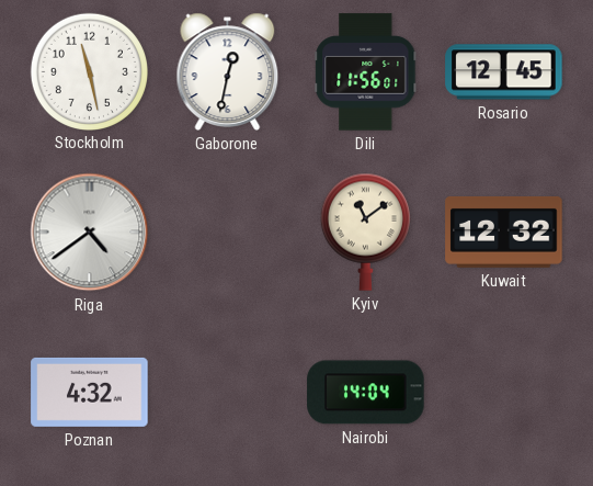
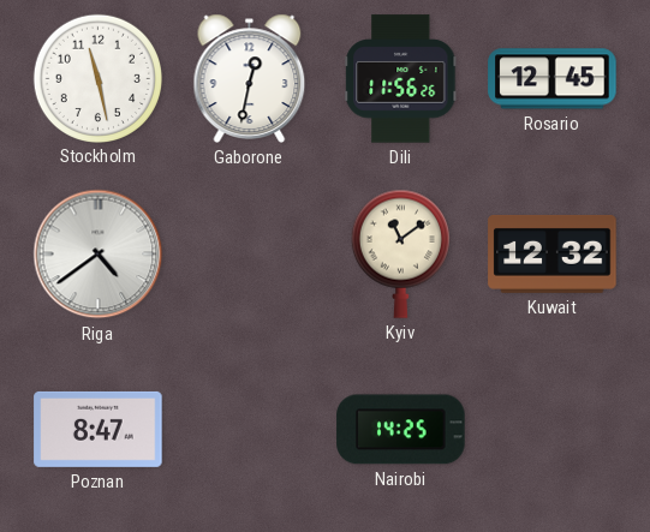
Dili: 11:56:01 -> 11:56:26 (401, 79)
Poznan: 4:32 -> 8:47 (99, 429)
Nairobi: 14:04 -> 14:25 (401, 430)
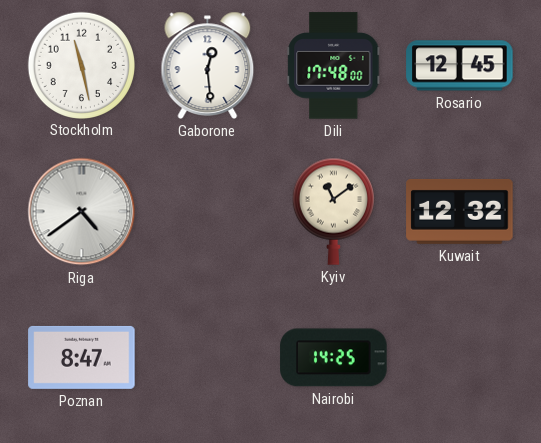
Gaborone: 12:32 -> 12:29 (208, 65)
Dili: 11:56 -> 17:48 (334, 66)
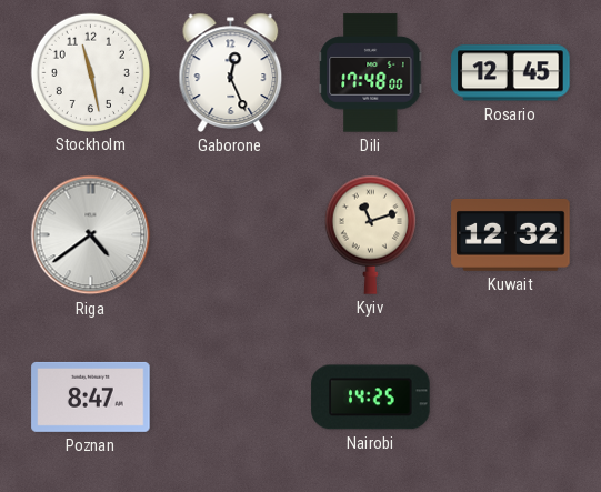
Gaborone: 12:29 -> 12:26 (231, 72)
Kyiv: 11:09 -> 11:12 (370, 234)
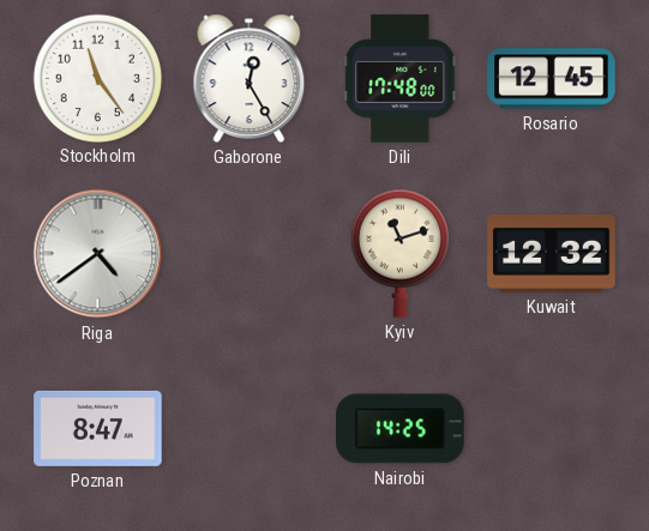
Stockholm: 11:28 -> 11:24 (97, 78)
Gaborone: 12:26 -> 12:25 (250, 78)
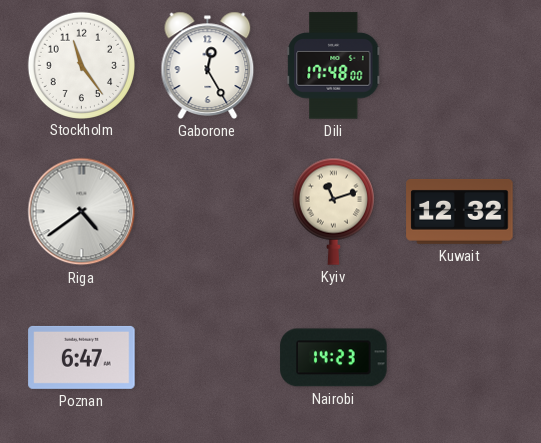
Rosario: 12:45 -> none (552, 79)
Poznan: 8:47 -> 6:47 (82, 357)
Nairobi: 14:25 -> 14:23 (334, 358)
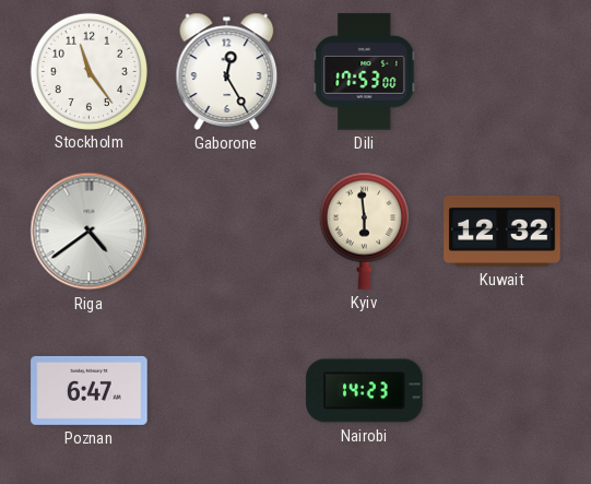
Dili: 17:48 -> 17:53 (365, 72)
Kyiv: 11:12 -> 5:59 (364, 231)
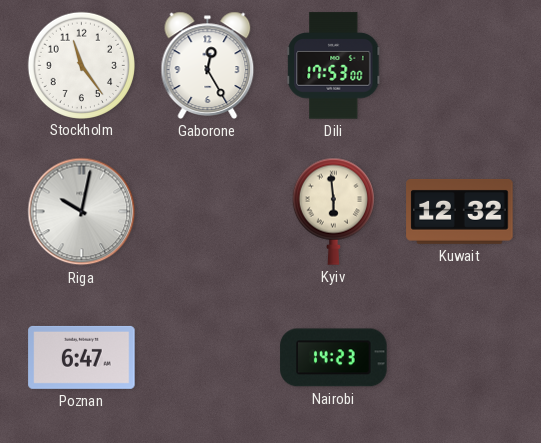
Riga: 4:39 -> 10:02 (82, 212)
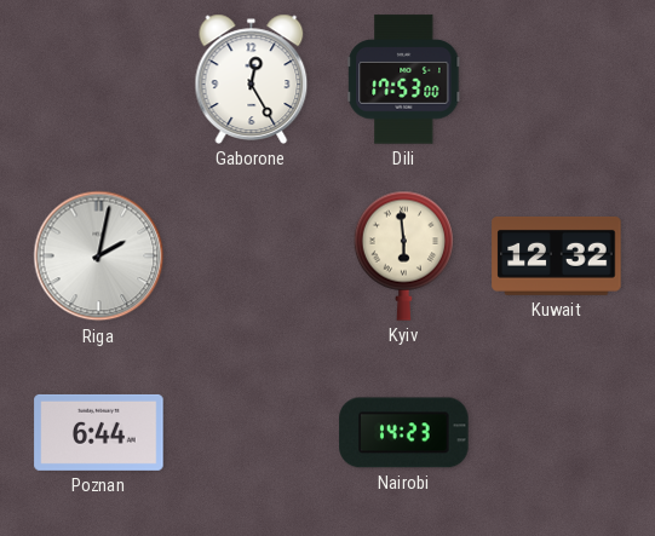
Stockholm: 11:24 -> none (81, 65)
Riga: 10:02 -> 2:02 (99, 257)
Poznan: 6:47 -> 6:44 (99, 432)
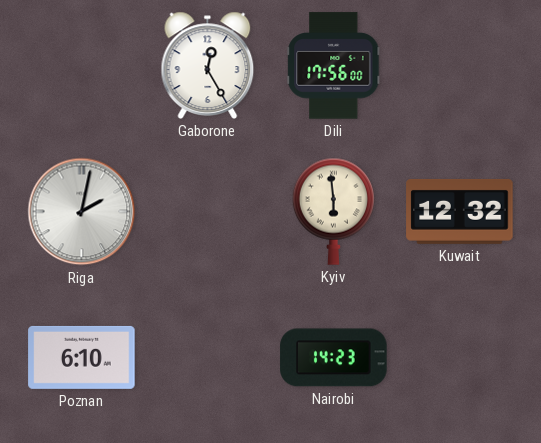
Dili: 17:53 -> 17:56 (334, 66)
Poznan: 6:44 -> 6:10 (82, 357)
